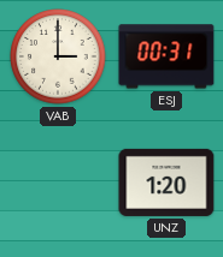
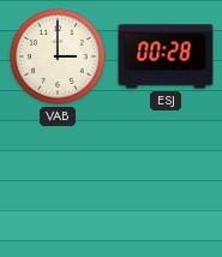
ESJ: 00:31 -> 00:28 (166, 56)
UNZ: 1:20 -> none (166, 183)
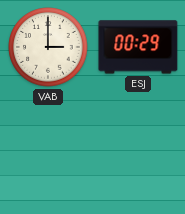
ESJ: 00:28 -> 00:29 (138, 47)
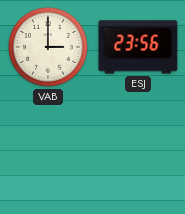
ESJ: 00:29 -> 23:56 (138, 47)
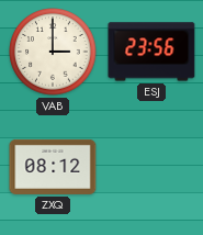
ZXQ: none -> 08:12 (53, 167)
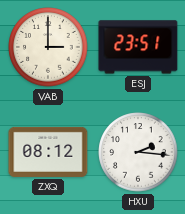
ESJ: 23:56 -> 23:51 (138, 47)
HXU: none -> 2:16 (138, 152)
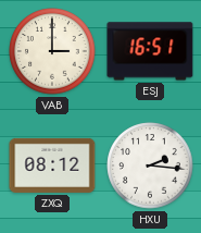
ESJ: 23:51 -> 16:51 (150, 51)
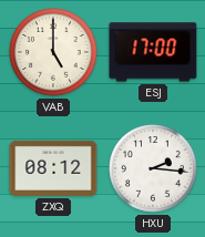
VAB: 3:00 -> 5:00 (53, 52)
ESJ: 16:51 -> 17:00 (153, 52)
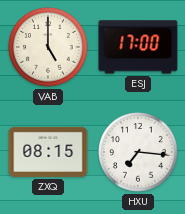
ZXQ: 08:12 -> 08:15 (48, 152)
HXU: 2:16 -> 7:16 (138, 152)
